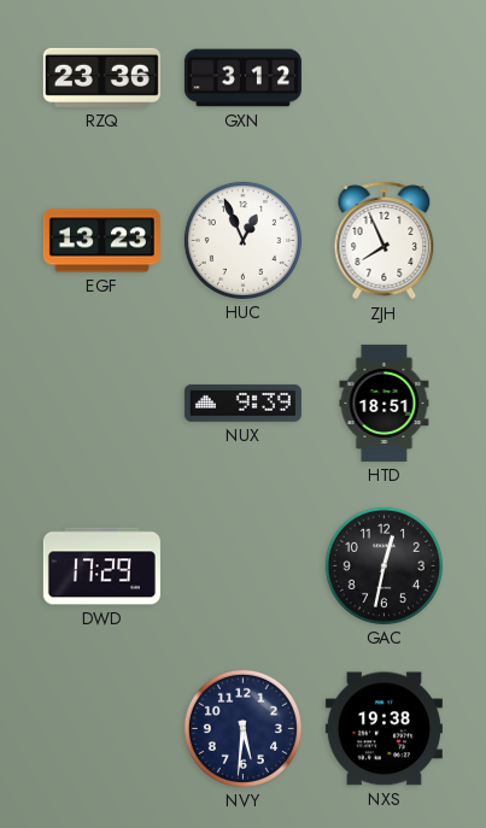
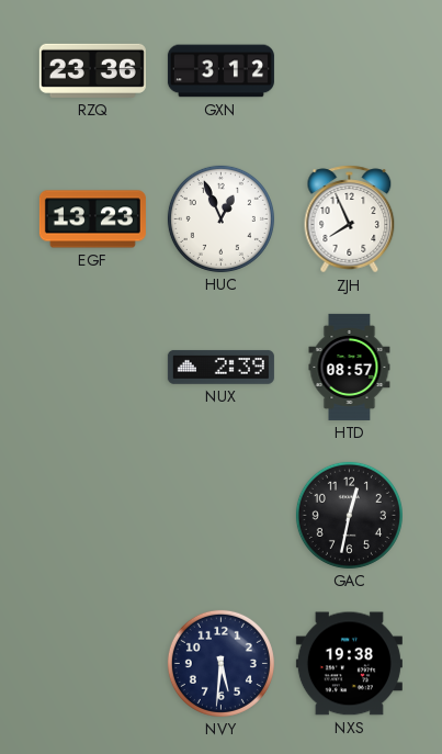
NUX: 9:39 -> 2:39 (220, 367)
HTD: 18:51 -> 08:57 (350, 367)
DWD: 17:29 -> none (101, 566)
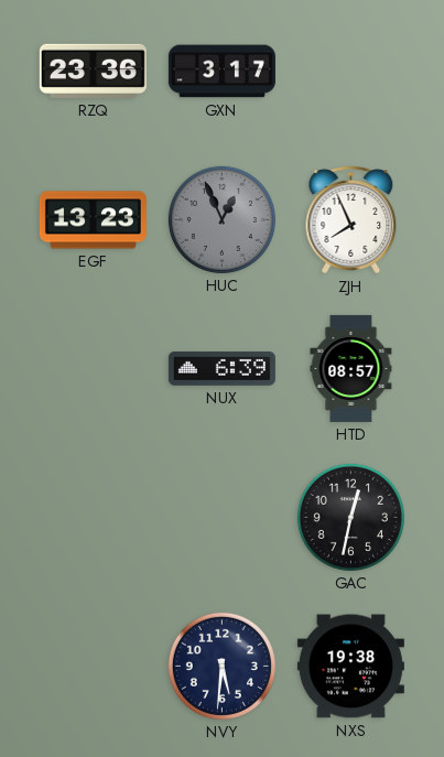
GXN: 3:12 -> 3:17 (221, 72)
HUC dial: white -> grey (221, 219)
NUX: 2:39 -> 6:39 (221, 368)
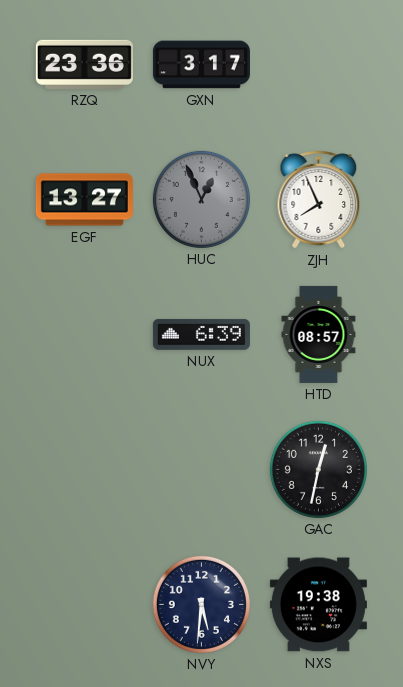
EGF: 13:23 -> 13:27 (84, 200)
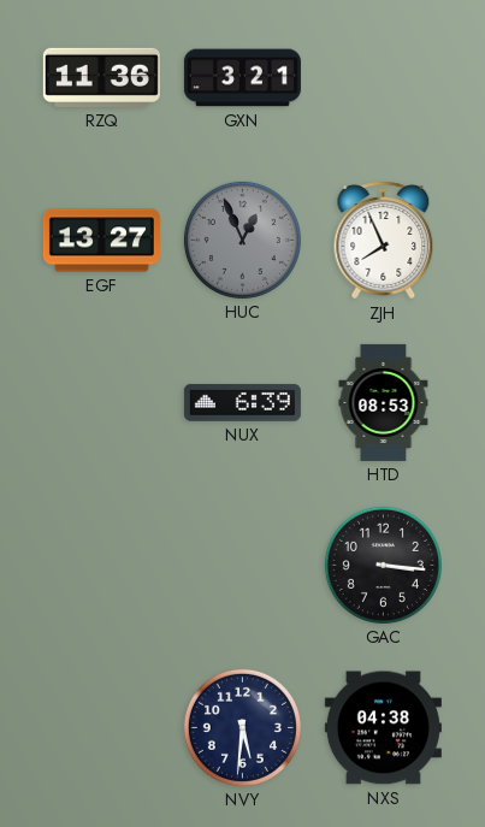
RZQ: 23:36 -> 11:36 (101, 77)
GXN: 3:17 -> 3:21 (242, 78)
HTD: 08:57 -> 08:53 (384, 402)
GAC: 12:32 -> 3:16 (383, 565)
NXS: 19:38 -> 04:38 (383, 728)
